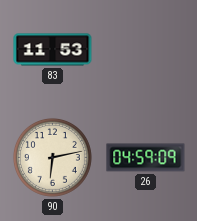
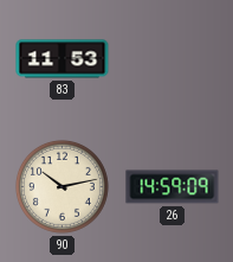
90: 6:13 -> 10:13 (62, 186)
26: 04:59 -> 14:59 (173, 187)
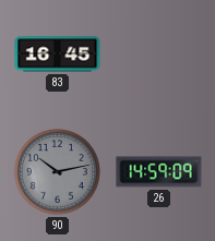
83: 11:53 -> 16:45 (58, 55)
90 dial: cream -> grey (57, 171)
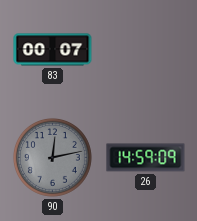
83: 16:45 -> 00:07 (53, 50)
90: 10:13 -> 12:13 (52, 157)
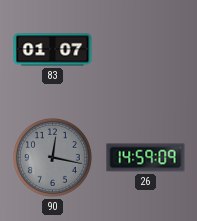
83: 00:07 -> 01:07 (53, 50)
90: 12:13 -> 12:17 (52, 157)
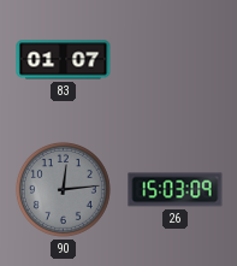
90: 12:17 -> 12:14 (63, 189)
26: 14:59 -> 15:03 (176, 190)
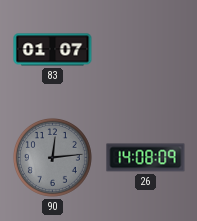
26: 15:03 -> 14:08 (146, 158)
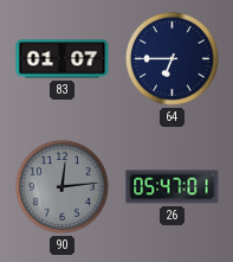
64: none -> 6:45 (171, 58)
26: 14:08 -> 05:47 (173, 187)
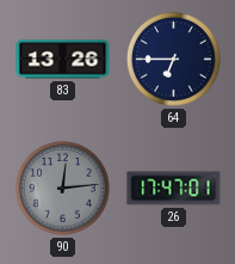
83: 01:07 -> 13:26 (63, 60)
26: 05:47 -> 17:47 (174, 189)
